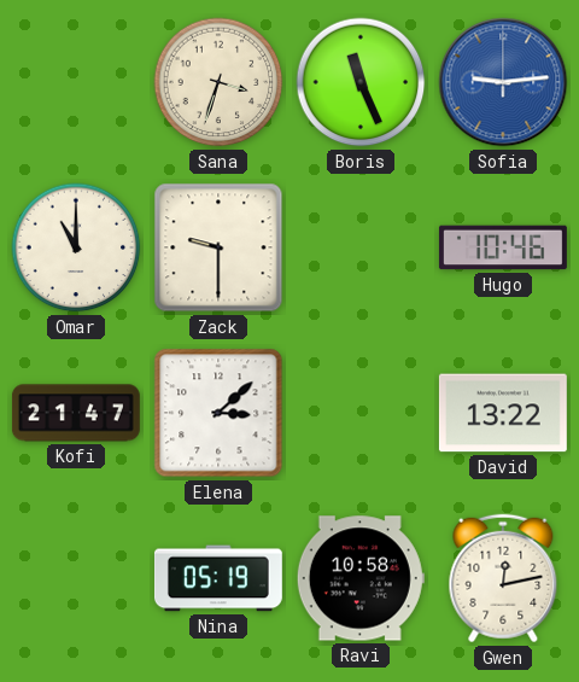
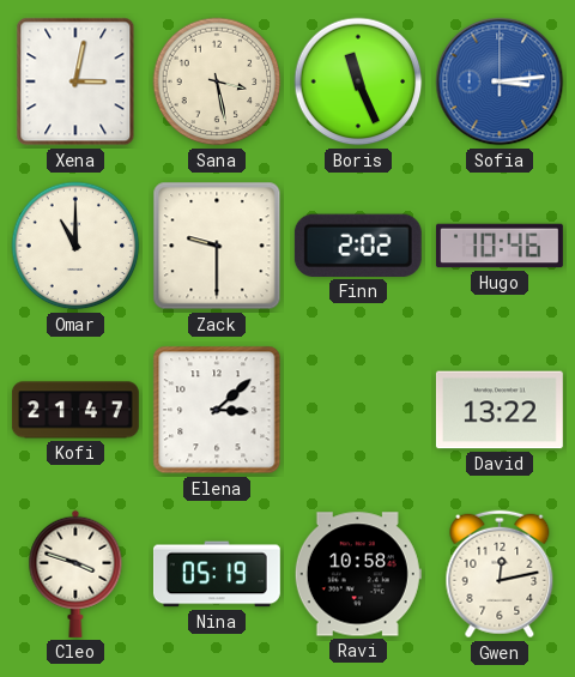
Xena: none -> 3:02 (75, 81)
Sana: 3:33 -> 3:28 (217, 81)
Sofia: 9:14 -> 3:14 (500, 81)
Finn: none -> 2:02 (358, 246)
Cleo: none -> 3:48 (75, 574)
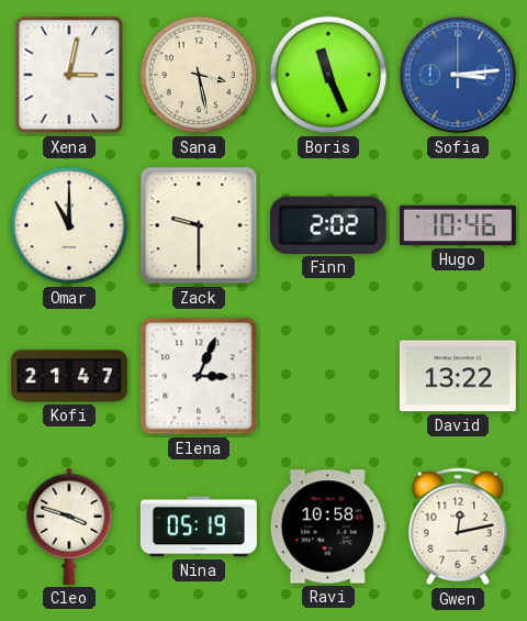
Elena: 3:08 -> 3:04 (199, 376)
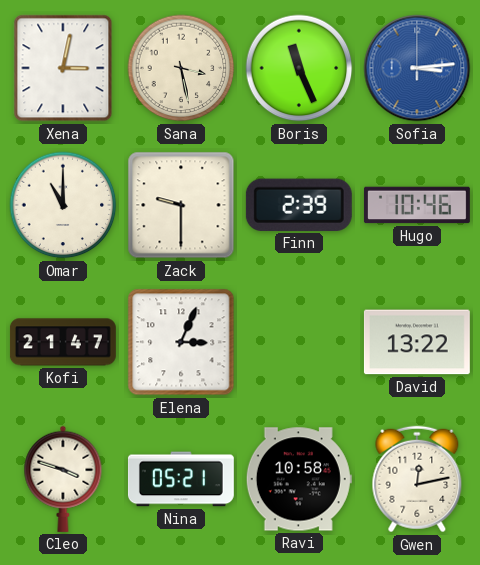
Finn: 2:02 -> 2:39 (299, 205)
Nina: 05:19 -> 05:21 (181, 479)
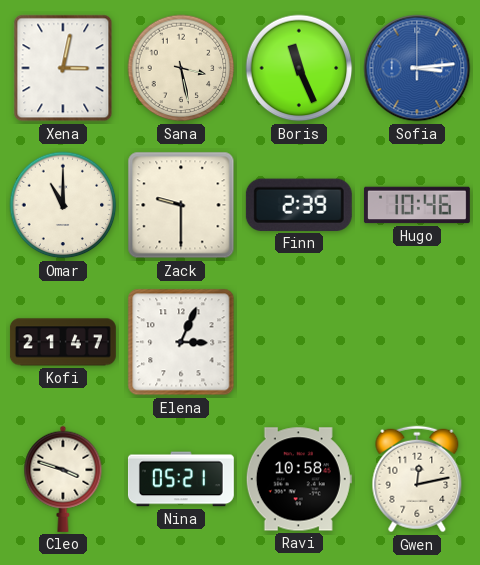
David: 13:22 -> none (417, 342)
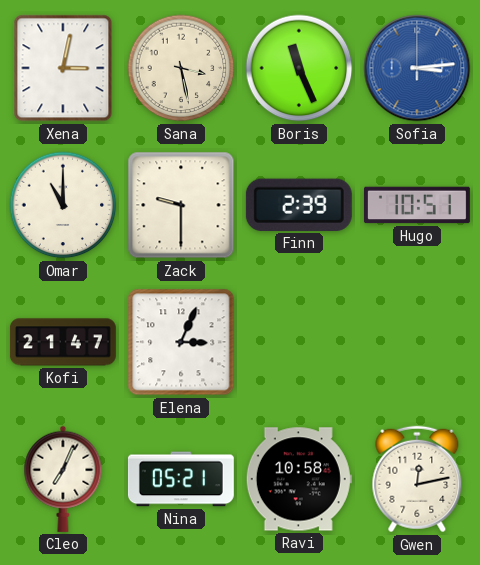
Hugo: 10:46 -> 10:51 (417, 205)
Cleo: 3:48 -> 7:04 (63, 479)
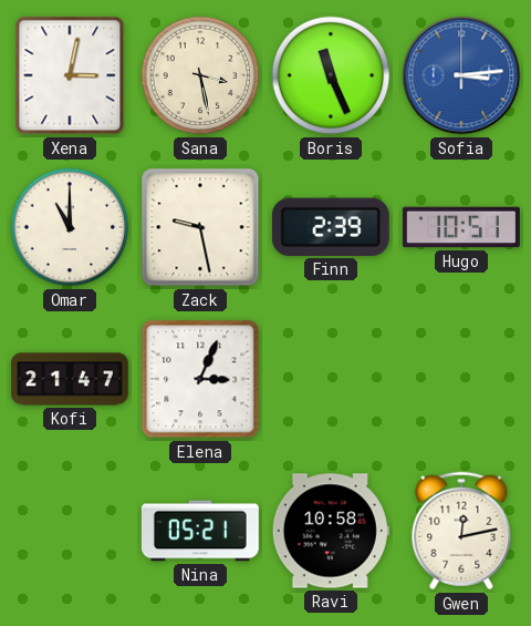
Zack: 9:30 -> 9:28 (200, 227)
Cleo: 7:04 -> none (63, 479)
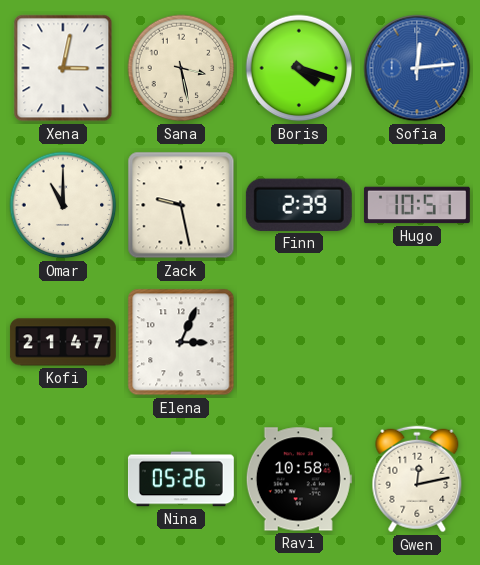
Boris: 11:26 -> 4:18 (299, 68)
Sofia: 3:14 -> 12:14 (417, 68)
Nina: 05:21 -> 05:26 (181, 479)
